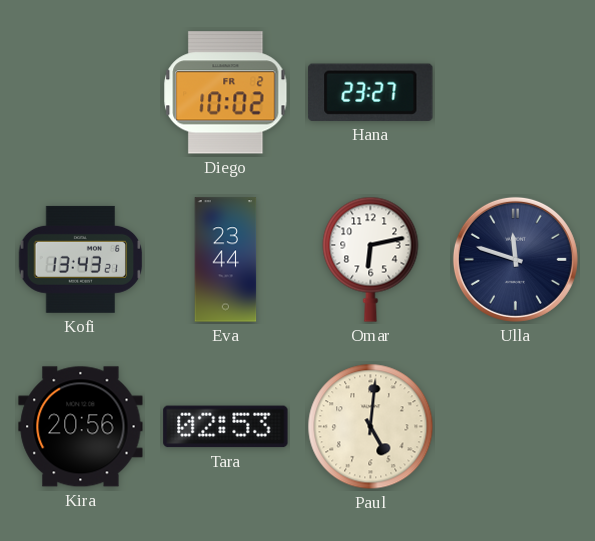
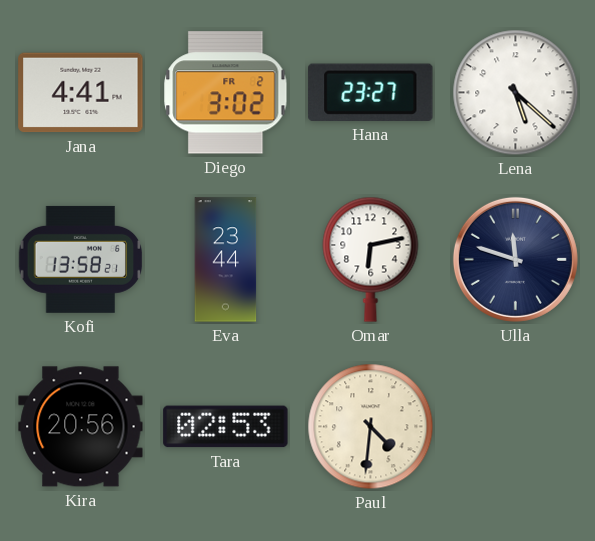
Jana: none -> 4:41 (81, 93)
Diego: 10:02 -> 3:02 (226, 93)
Lena: none -> 5:22 (516, 93)
Kofi: 13:43 -> 13:58 (81, 259)
Paul: 5:01 -> 4:31 (371, 427)
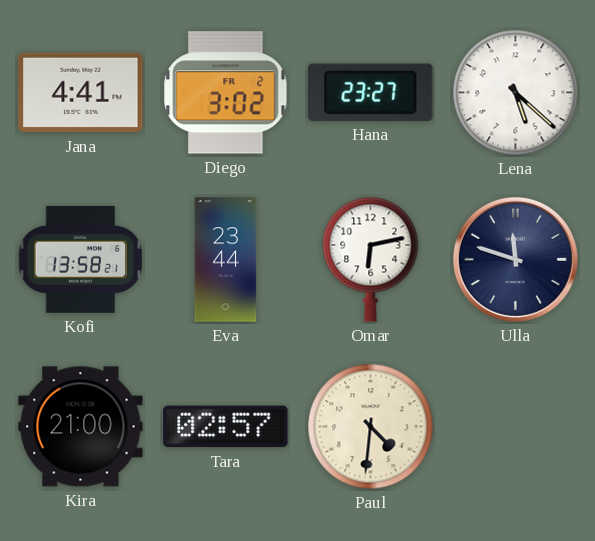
Kira: 20:56 -> 21:00 (81, 427)
Tara: 02:53 -> 02:57 (226, 427)
